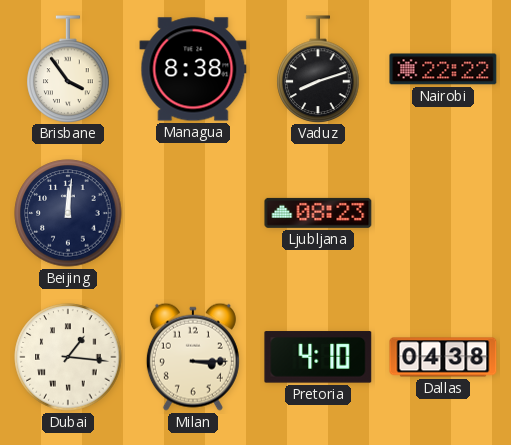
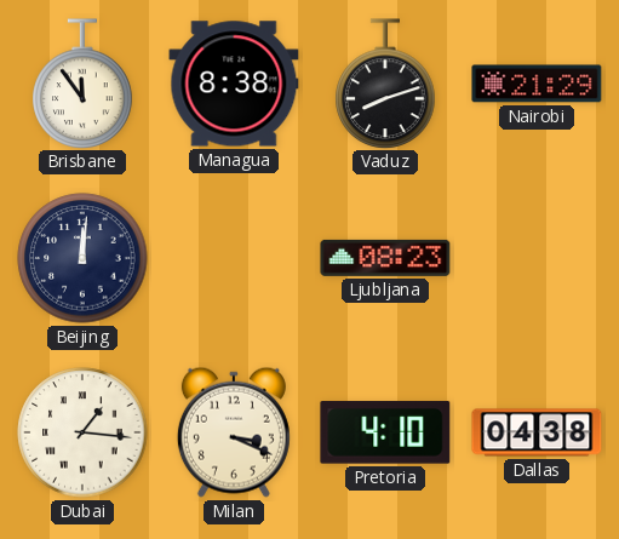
Brisbane: 3:54 -> 11:54 (82, 84)
Nairobi: 22:22 -> 21:29 (537, 84)
Milan: 3:15 -> 3:19 (234, 432)
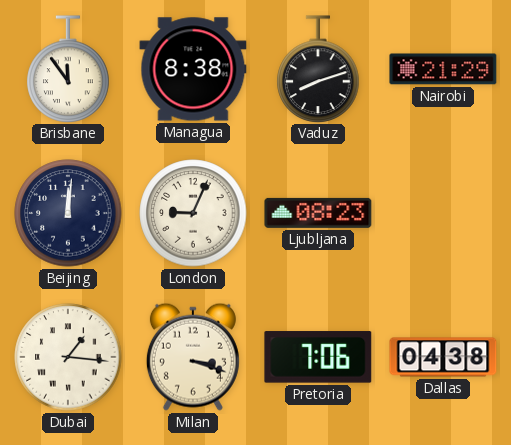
London: none -> 9:04 (193, 213)
Milan: 3:19 -> 3:18 (193, 357)
Pretoria: 4:10 -> 7:06 (318, 357)
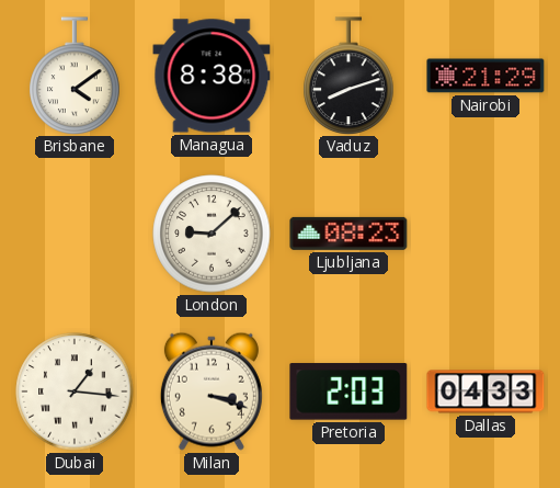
Brisbane: 11:54 -> 4:09 (75, 76)
Beijing: 12:01 -> none (68, 213)
London: 9:04 -> 9:08 (212, 234)
Pretoria: 7:06 -> 2:03 (348, 391)
Dallas: 04:38 -> 04:33 (485, 391)
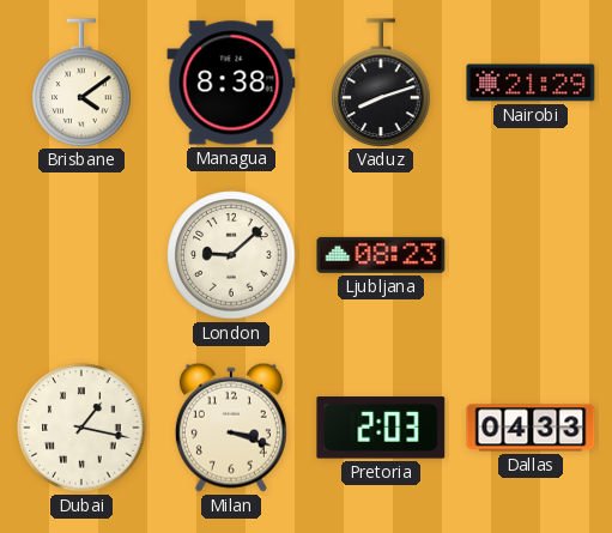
Dubai: 1:16 -> 1:17 (81, 428)
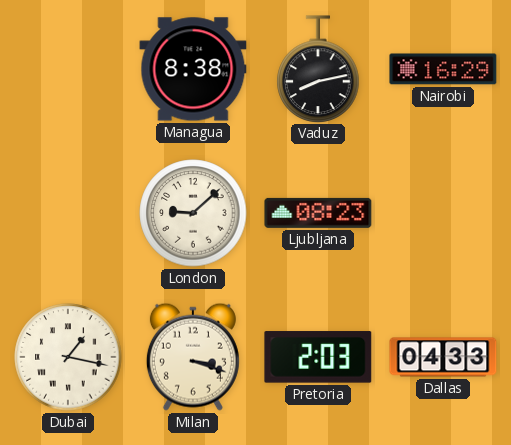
Brisbane: 4:09 -> none (81, 83)
Vaduz: 8:12 -> 8:13 (318, 69)
Nairobi: 21:29 -> 16:29 (443, 69)
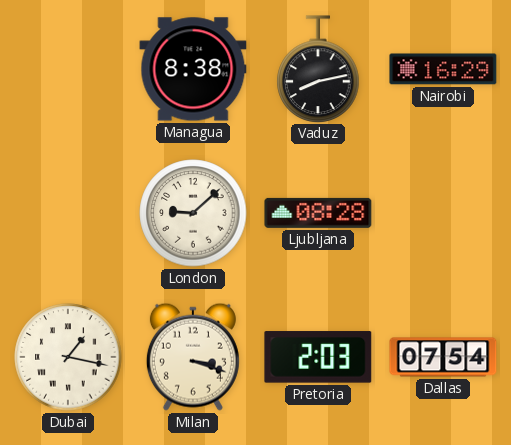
Ljubljana: 08:23 -> 08:28 (318, 213)
Dallas: 04:33 -> 07:54 (443, 357)
